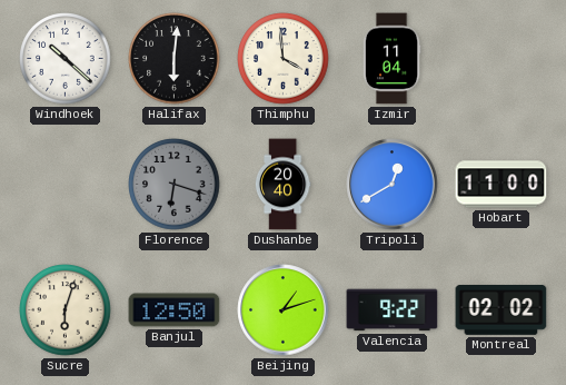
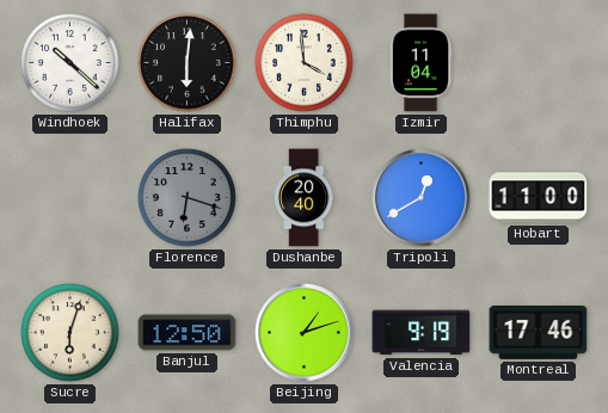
Valencia: 9:22 -> 9:19 (422, 333)
Montreal: 02:02 -> 17:46 (539, 333)
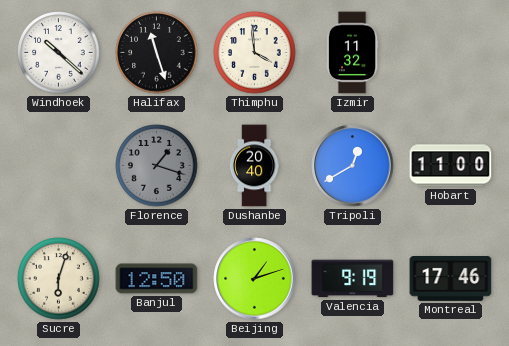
Halifax: 6:01 -> 11:27 (157, 53)
Izmir: 11:04 -> 11:32 (352, 53)
Florence: 6:18 -> 1:18 (157, 166)
